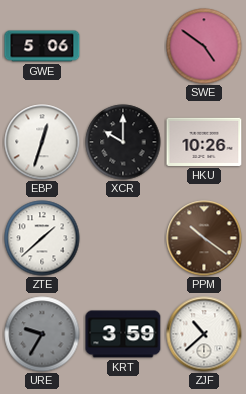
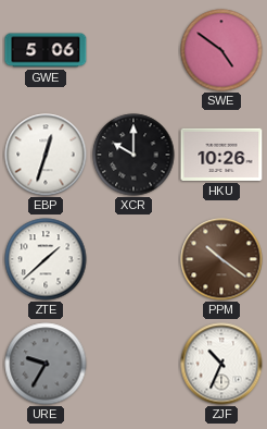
KRT: 3:59 -> none (123, 334)
ZJF: 10:38 -> 10:34 (221, 364)
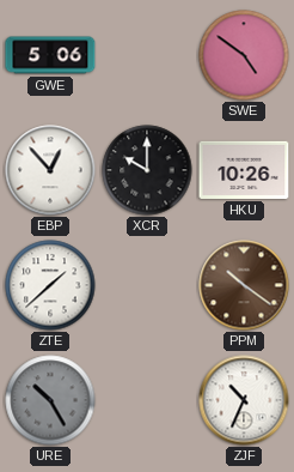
EBP: 12:33 -> 12:53 (50, 170)
URE: 9:35 -> 10:25 (50, 400)
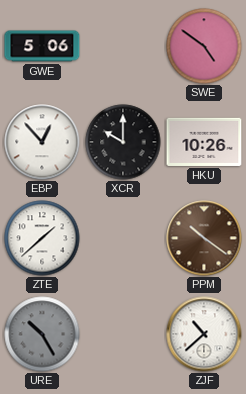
ZJF: 10:34 -> 10:38 (204, 334)
